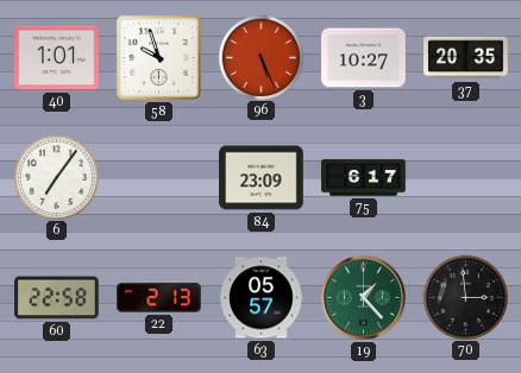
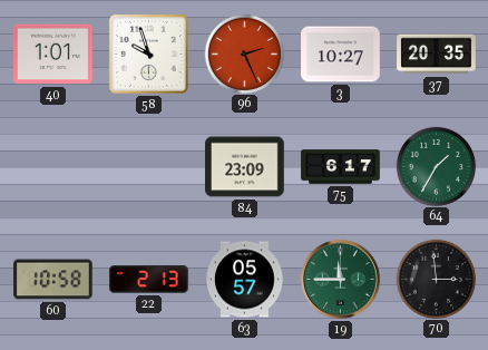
96: 5:26 -> 2:26 (244, 54)
6: 7:06 -> none (56, 177)
64: none -> 1:35 (436, 166)
60: 22:58 -> 10:58 (53, 280)
19: 1:23 -> 11:45 (341, 280)
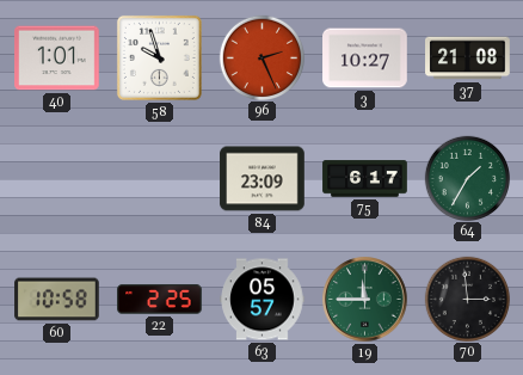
37: 20:35 -> 21:08 (468, 59)
22: 2:13 -> 2:25 (160, 300)
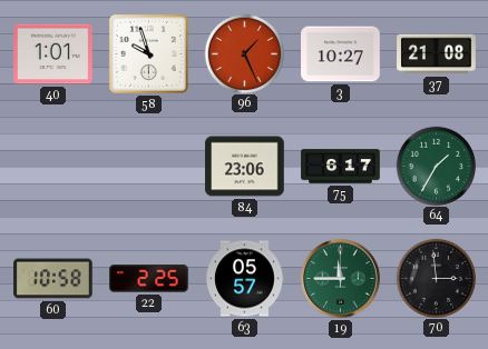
96: 2:26 -> 1:26 (244, 53)
84: 23:09 -> 23:06 (245, 167)
